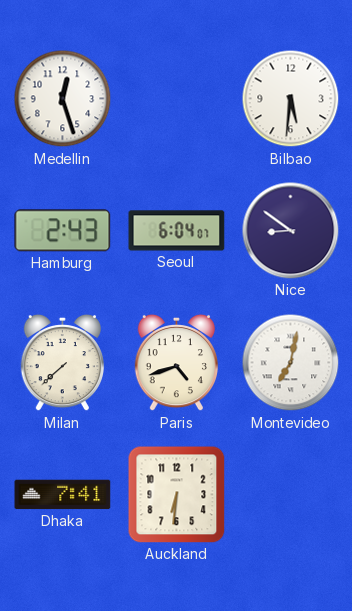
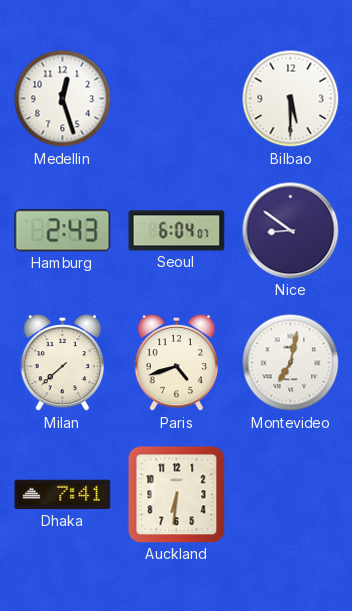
Bilbao: 5:31 -> 5:30 (291, 99)
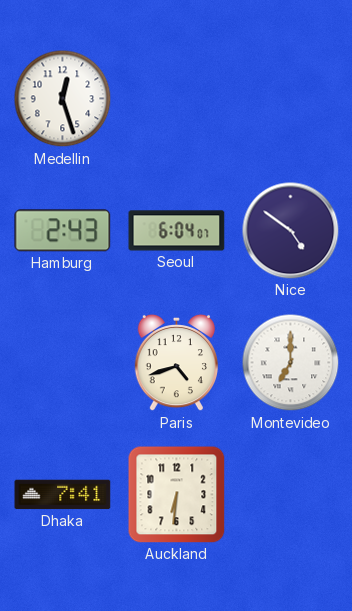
Bilbao: 5:30 -> none (291, 99)
Nice: 8:51 -> 4:51 (291, 231)
Milan: 7:38 -> none (62, 363)
Montevideo: 7:02 -> 7:00 (291, 363)
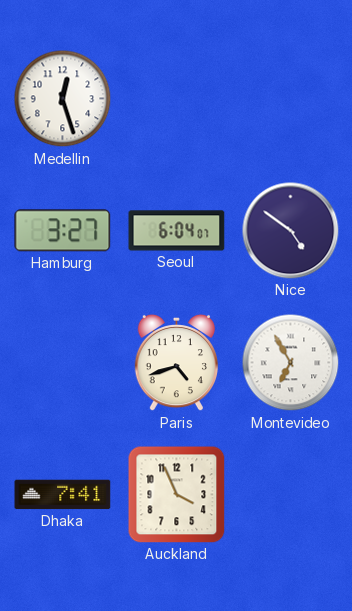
Hamburg: 2:43 -> 3:27 (63, 231)
Montevideo: 7:00 -> 6:55 (291, 363)
Auckland: 6:31 -> 3:56 (177, 495)
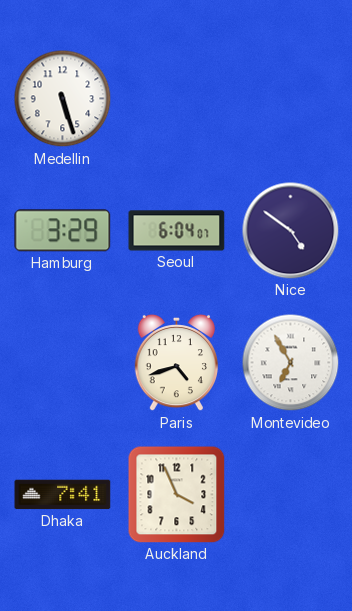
Medellin: 12:27 -> 5:27 (63, 99)
Hamburg: 3:27 -> 3:29 (63, 231)
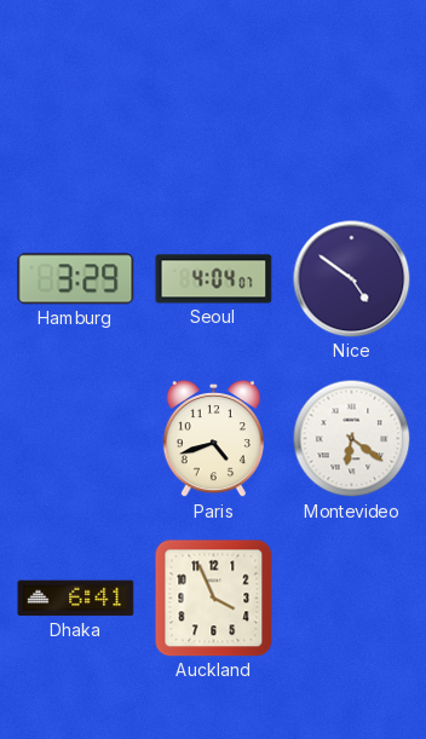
Medellin: 5:27 -> none (63, 99)
Seoul: 6:04 -> 4:04 (214, 279)
Montevideo: 6:55 -> 6:21 (352, 439)
Dhaka: 7:41 -> 6:41 (76, 599)
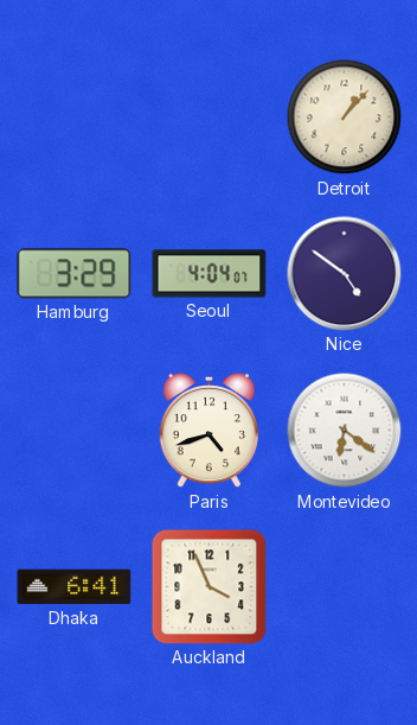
Detroit: none -> 1:07 (345, 117)
